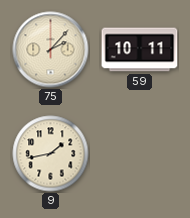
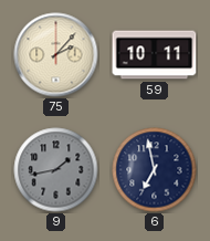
9 dial: cream -> grey (56, 170)
6: none -> 6:58 (155, 170)
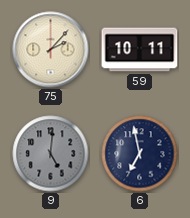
9: 1:43 -> 5:01 (51, 154)
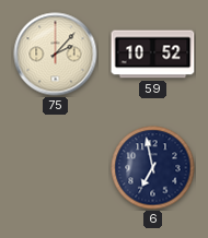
59: 10:11 -> 10:52 (153, 55)
9: 5:01 -> none (51, 154)
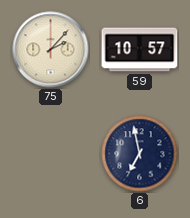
59: 10:52 -> 10:57 (140, 50)
